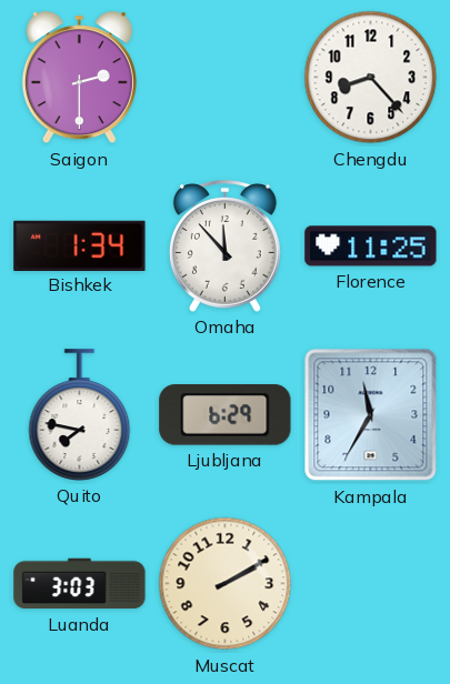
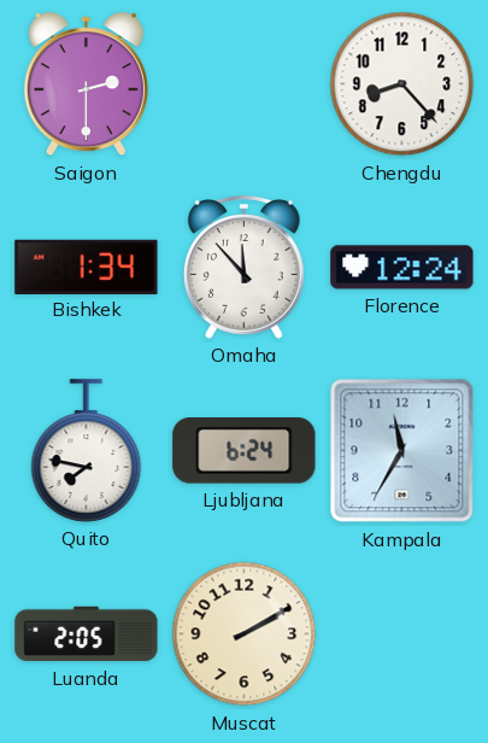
Florence: 11:25 -> 12:24 (402, 268)
Ljubljana: 6:29 -> 6:24 (245, 451)
Luanda: 3:03 -> 2:05 (87, 634)
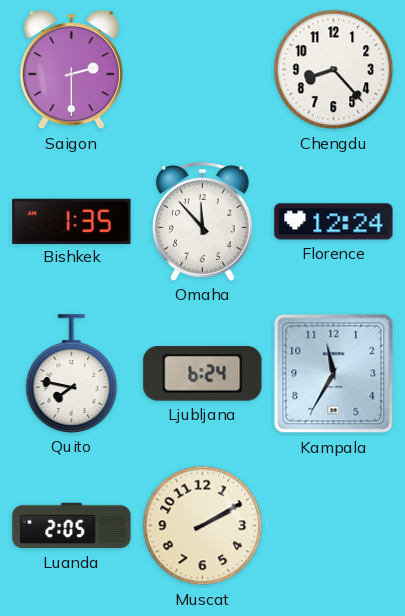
Bishkek: 1:34 -> 1:35 (72, 221)
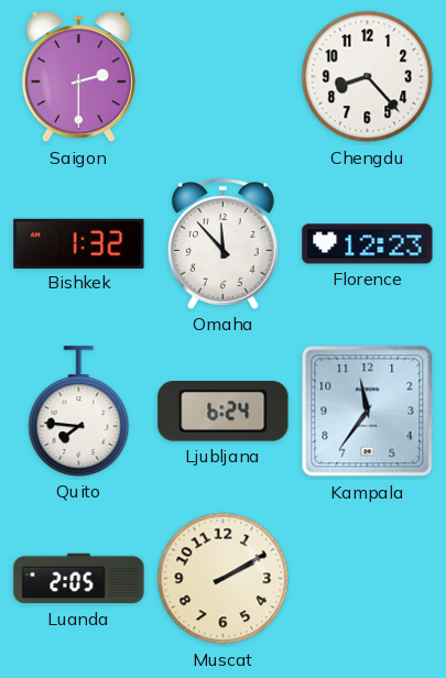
Bishkek: 1:35 -> 1:32 (79, 243)
Florence: 12:24 -> 12:23 (368, 244)
Quito: 7:47 -> 7:46 (79, 412)
Kampala: 11:35 -> 11:36 (368, 412)
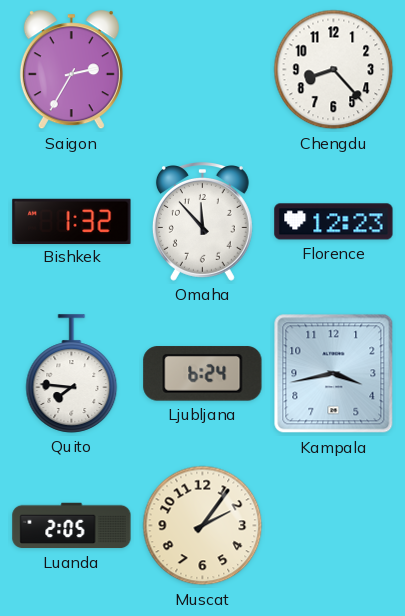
Saigon: 2:30 -> 2:35 (71, 70)
Kampala: 11:36 -> 3:43 (334, 374)
Muscat: 2:10 -> 2:06 (203, 526)
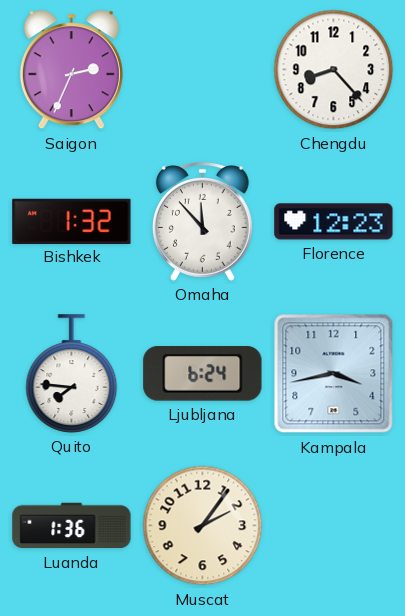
Saigon: 2:35 -> 2:34 (71, 70)
Luanda: 2:05 -> 1:36 (72, 526)
